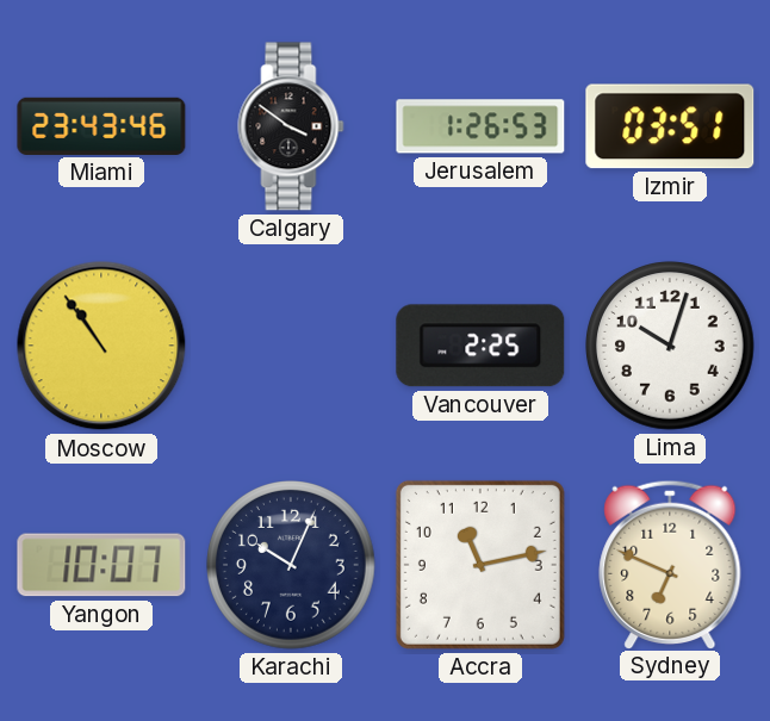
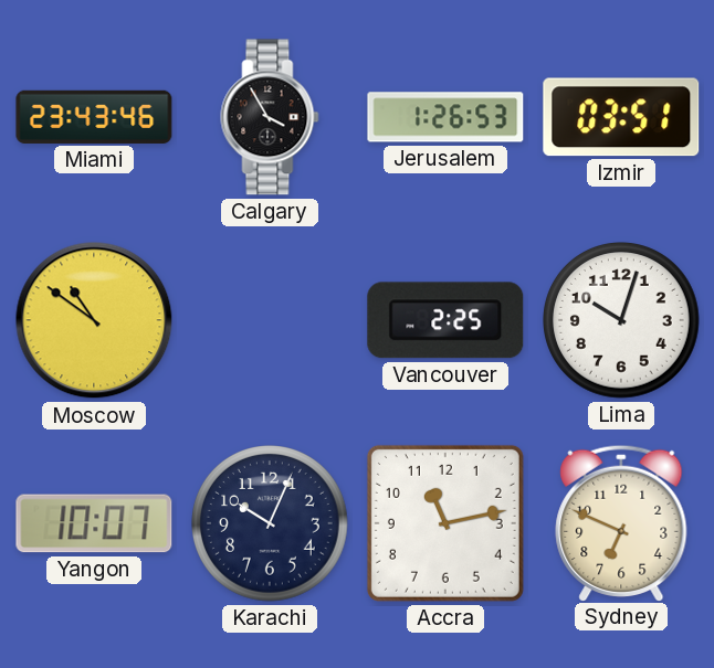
Calgary: 3:51 -> 3:55 (270, 117)
Moscow: 10:54 -> 10:51 (94, 320)
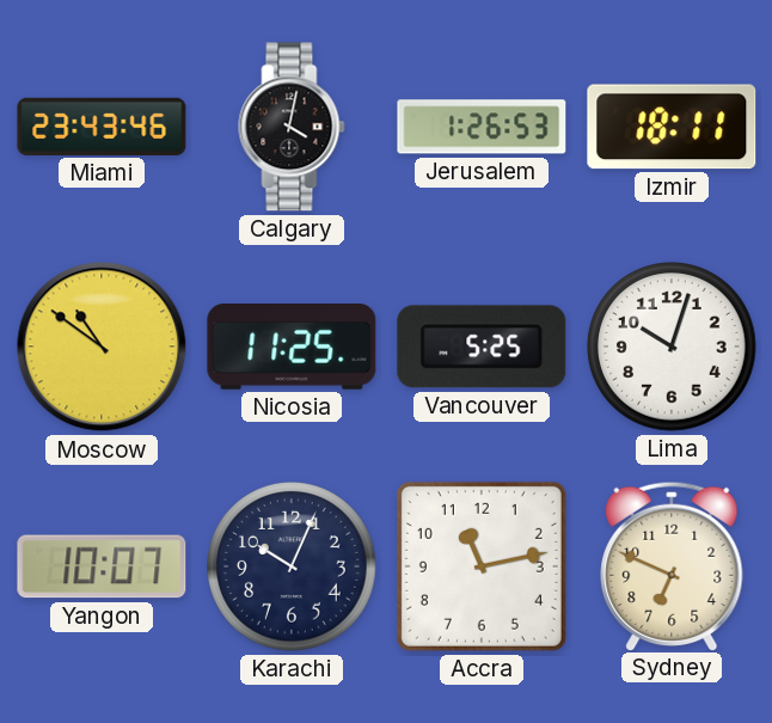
Calgary: 3:55 -> 4:02 (292, 127)
Izmir: 03:51 -> 18:11 (672, 127)
Nicosia: none -> 11:25 (292, 348)
Vancouver: 2:25 -> 5:25 (482, 347)
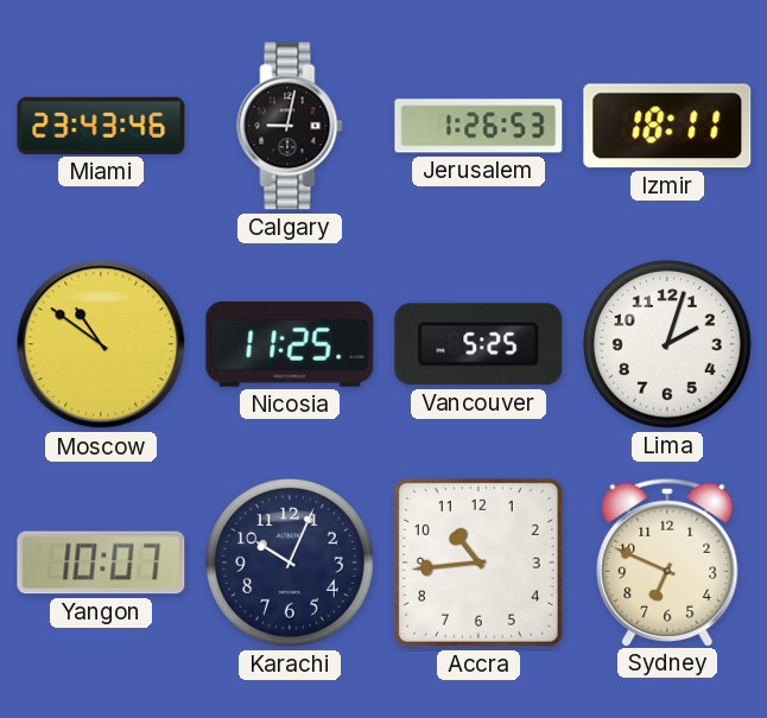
Calgary: 4:02 -> 9:02 (290, 126)
Lima: 10:03 -> 2:03 (668, 345)
Accra: 11:13 -> 10:44 (478, 563)
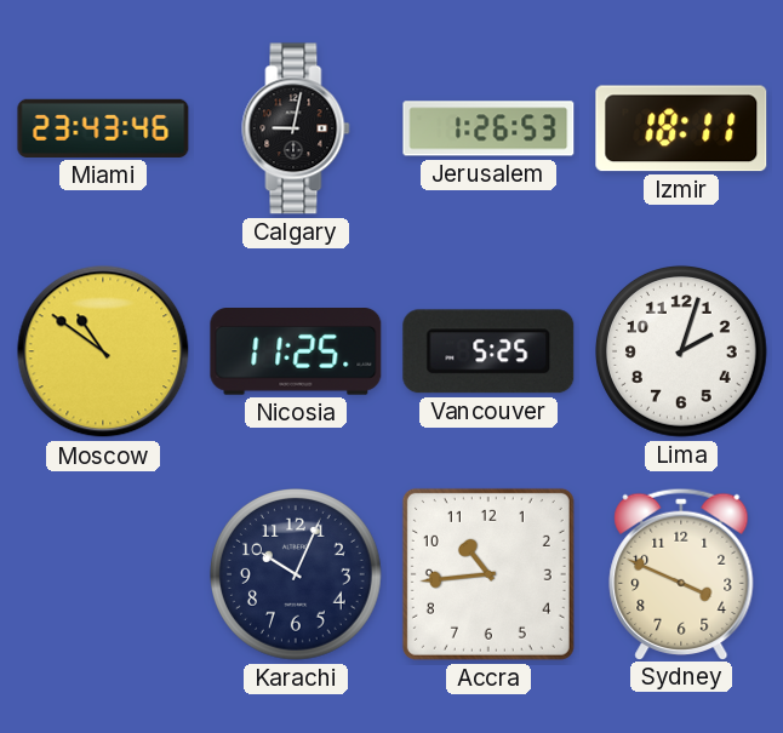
Yangon: 10:07 -> none (101, 563)
Sydney: 6:49 -> 3:49 (681, 573)
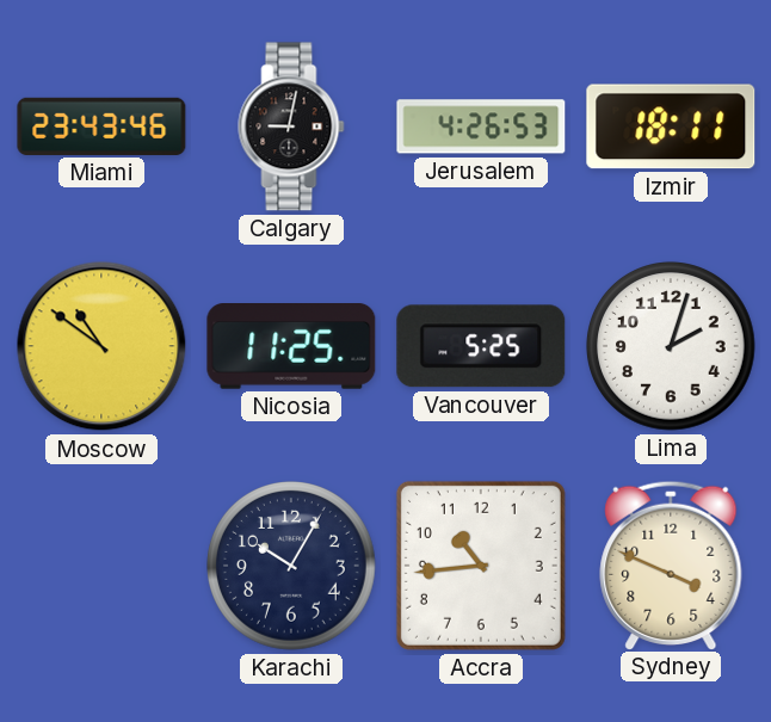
Jerusalem: 1:26 -> 4:26 (481, 126)
Karachi: 10:04 -> 10:05 (292, 567)
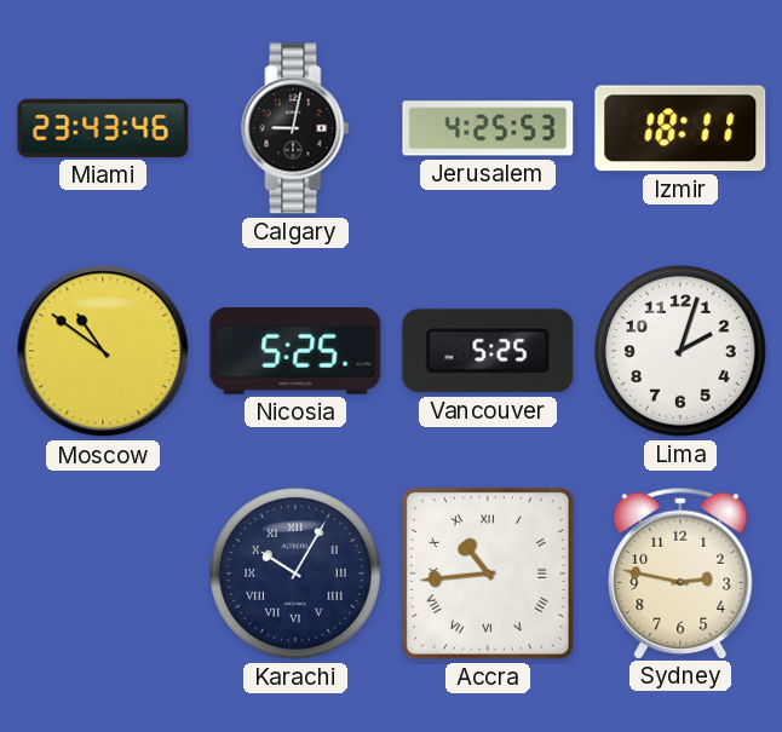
Jerusalem: 4:26 -> 4:25 (488, 128)
Nicosia: 11:25 -> 5:25 (295, 352)
Karachi numerals: Arabic -> Roman (297, 575)
Accra numerals: Arabic -> Roman (488, 574)
Sydney: 3:49 -> 2:47 (680, 572)
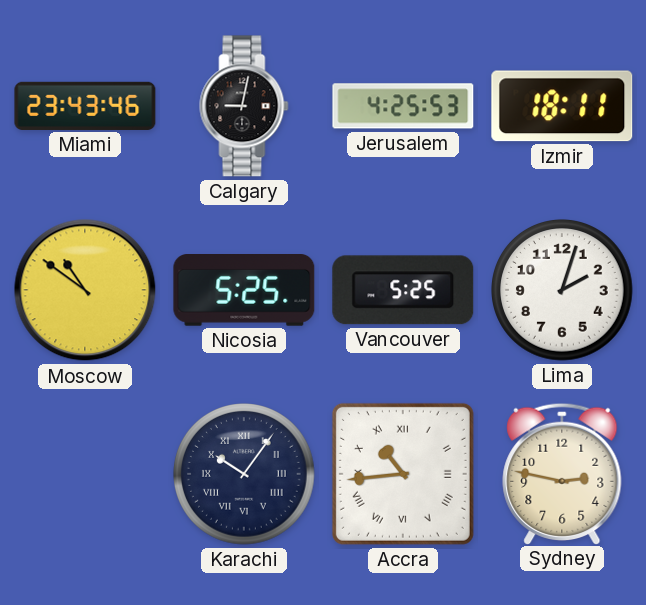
Karachi: 10:05 -> 10:06 (245, 475)
